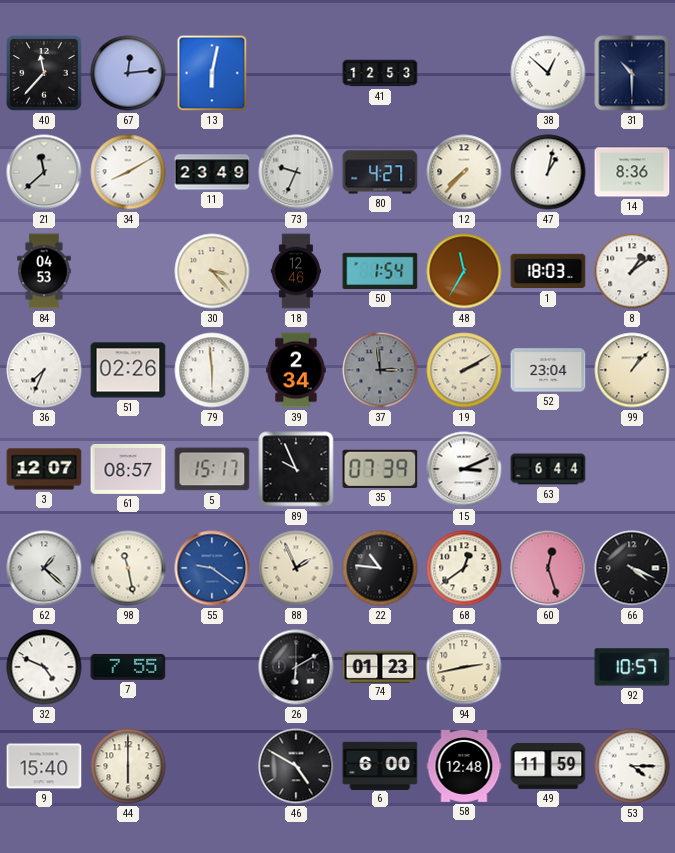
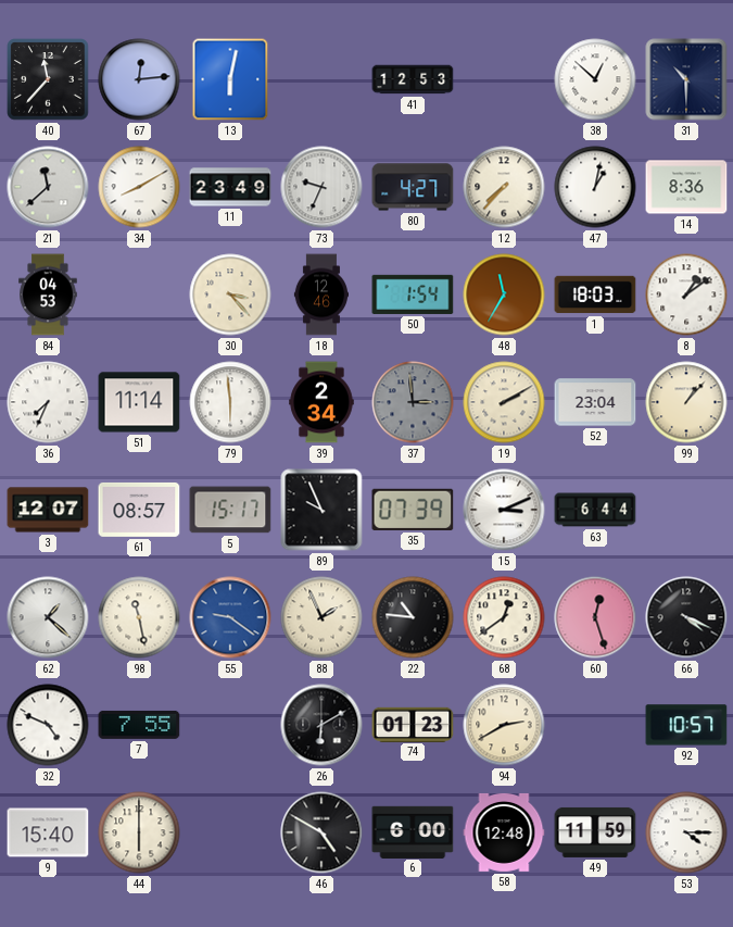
51: 02:26 -> 11:14 (139, 402)
94: 2:43 -> 2:40 (504, 725)
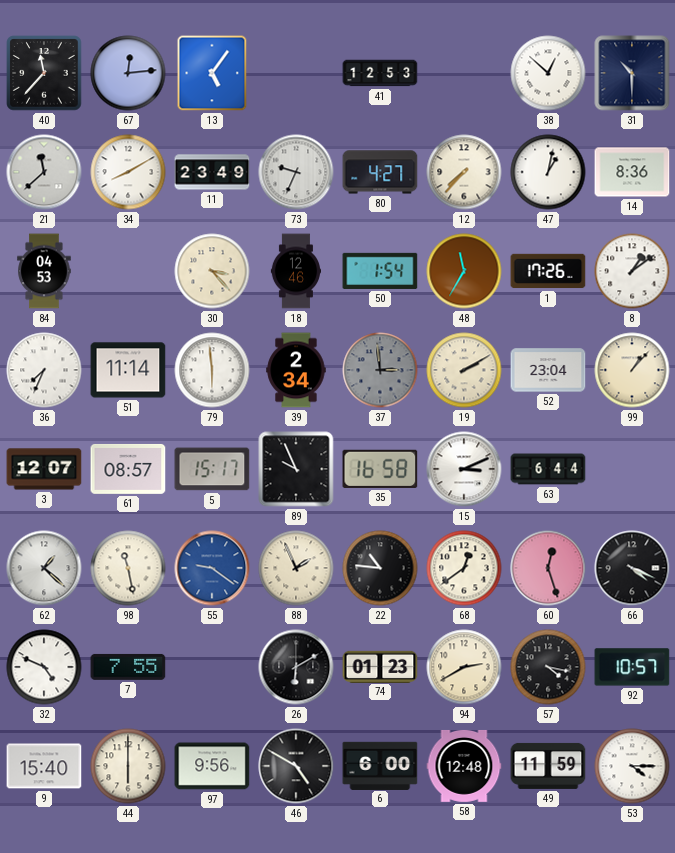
13: 6:02 -> 5:06 (212, 73)
1: 18:03 -> 17:26 (548, 271)
35: 07:39 -> 16:58 (380, 469)
57: none -> 4:17 (548, 667)
97: none -> 9:56 (212, 766)
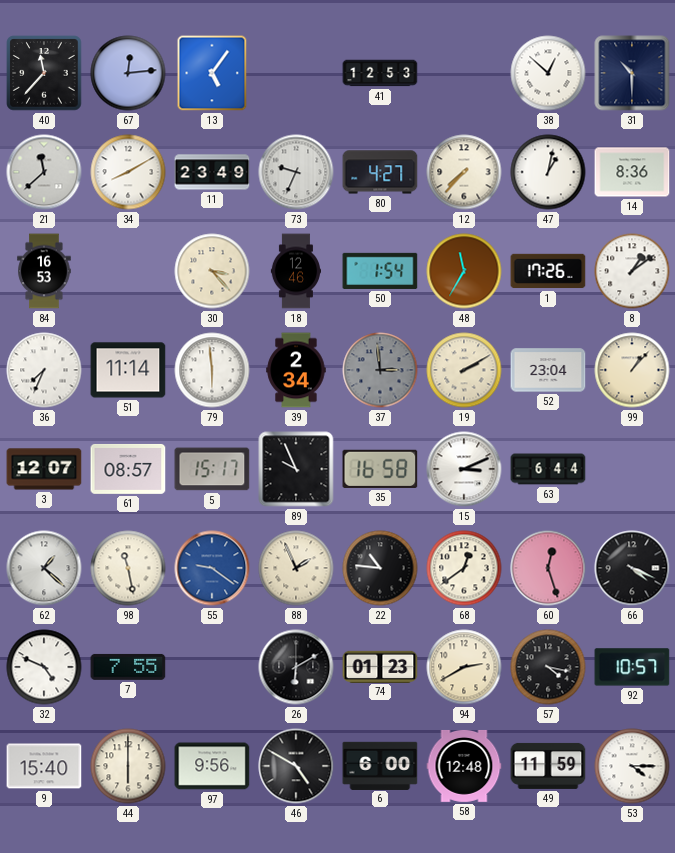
84: 04:53 -> 16:53 (44, 271)
